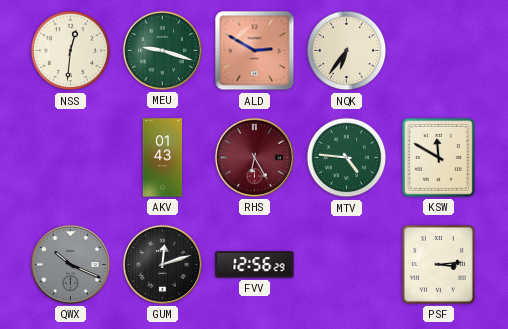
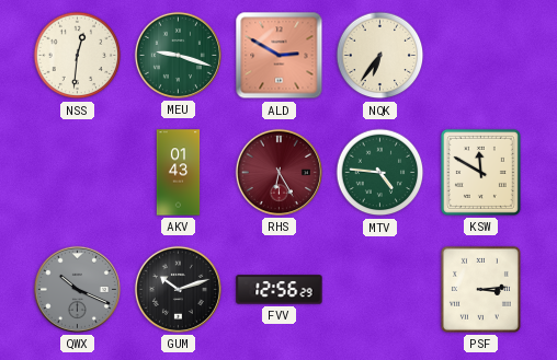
GUM: 12:12 -> 10:12 (178, 289)
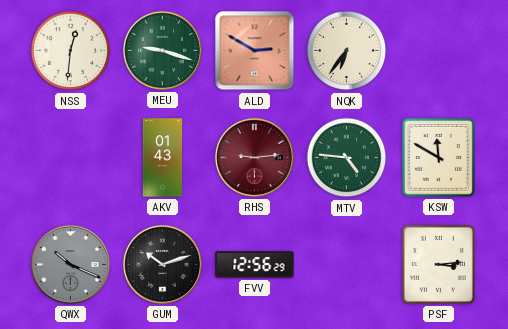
RHS: 6:25 -> 9:14 (254, 157)
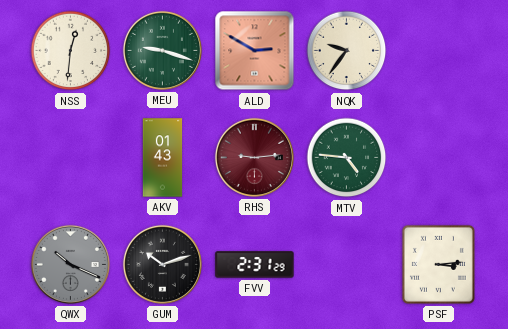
NQK: 6:36 -> 9:36 (347, 51)
KSW: 11:50 -> none (438, 157)
FVV: 12:56 -> 2:31 (255, 265)
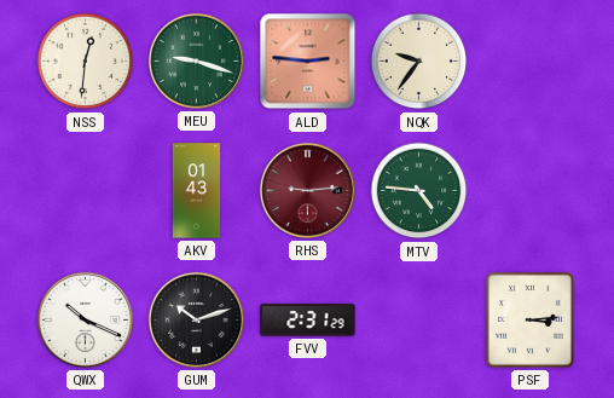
ALD: 2:50 -> 2:46 (308, 62)
QWX dial: grey -> white (85, 319)
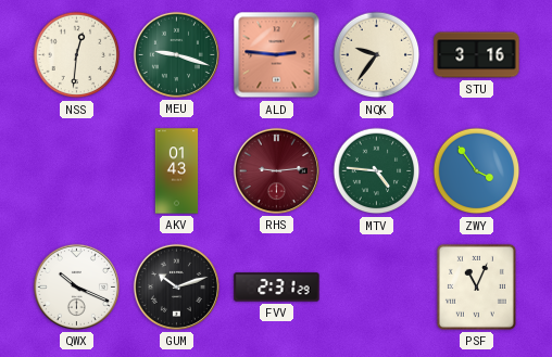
STU: none -> 3:16 (477, 55)
ZWY: none -> 3:54 (477, 171)
PSF: 3:14 -> 11:04 (476, 286)
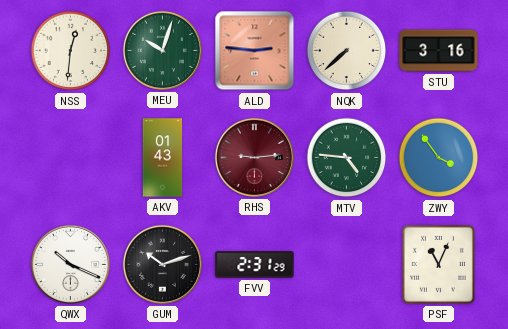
MEU: 9:18 -> 10:03 (162, 50)
NQK: 9:36 -> 7:38 (347, 51)
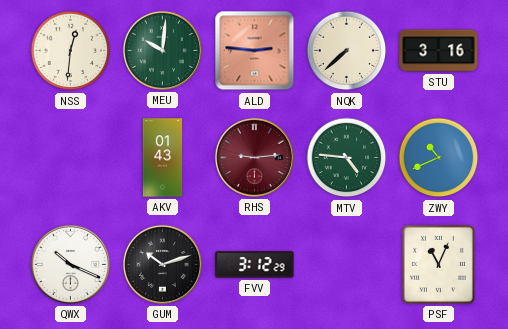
MEU: 10:03 -> 10:01 (162, 50)
ZWY: 3:54 -> 10:41 (439, 158)
FVV: 2:31 -> 3:12 (255, 265)
